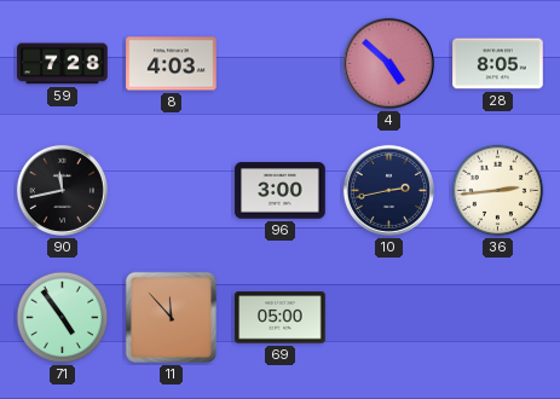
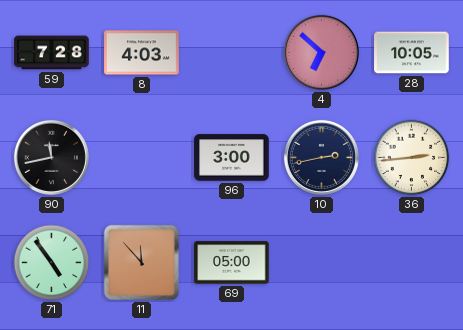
4: 4:52 -> 6:52 (321, 52)
28: 8:05 -> 10:05 (412, 53)
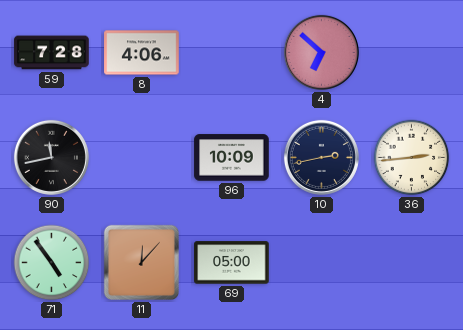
8: 4:03 -> 4:06 (142, 53)
28: 10:05 -> none (412, 53)
96: 3:00 -> 10:09 (232, 158)
11: 11:53 -> 12:07 (141, 262)
